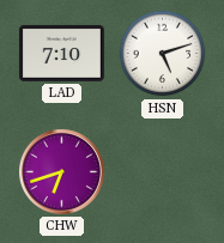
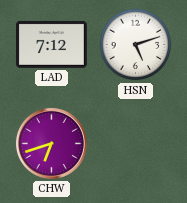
LAD: 7:10 -> 7:12 (51, 44)
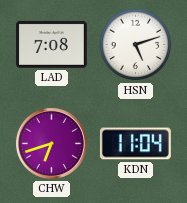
LAD: 7:12 -> 7:08 (51, 44)
KDN: none -> 11:04 (135, 144)
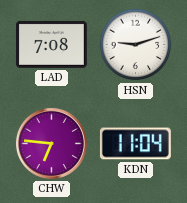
HSN: 5:12 -> 9:12 (136, 45)
CHW: 6:42 -> 6:46 (51, 143)
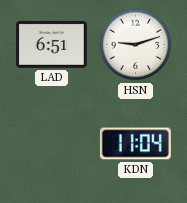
LAD: 7:08 -> 6:51 (51, 44)
CHW: 6:46 -> none (51, 143)
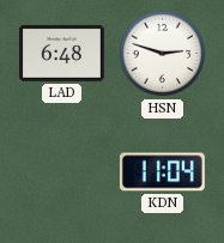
LAD: 6:51 -> 6:48 (61, 53)
HSN: 9:12 -> 2:48 (163, 54)
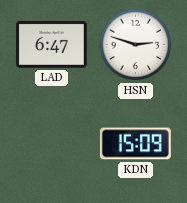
LAD: 6:48 -> 6:47 (51, 44)
KDN: 11:04 -> 15:09 (135, 144)
